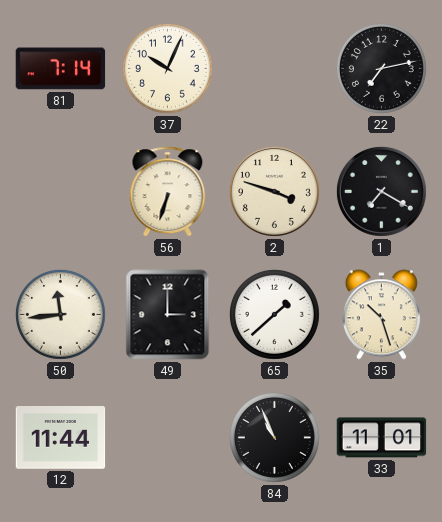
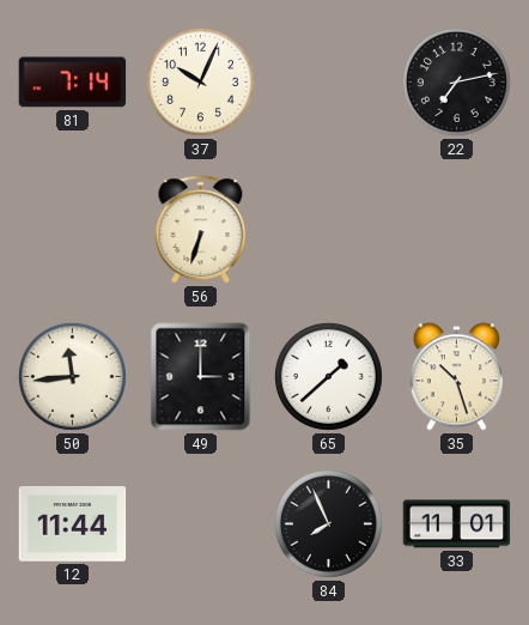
2: 3:48 -> none (274, 191)
1: 7:20 -> none (381, 191)
84: 10:56 -> 7:56 (328, 523)
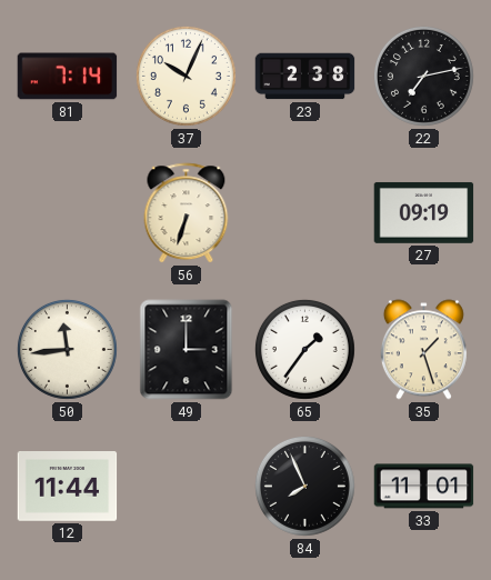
23: none -> 2:38 (305, 77)
27: none -> 09:19 (424, 213)
65: 1:38 -> 1:36 (304, 349)
35: 10:27 -> 1:27 (423, 350)
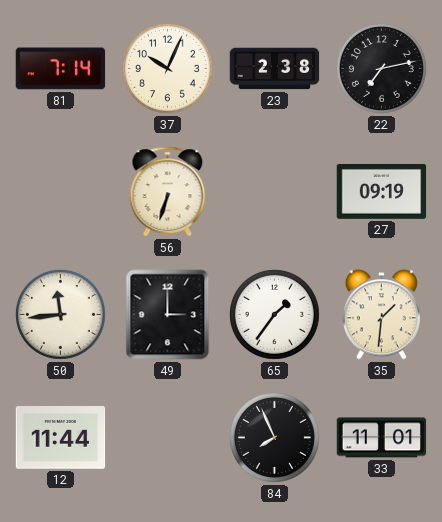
35: 1:27 -> 1:31 (381, 315)
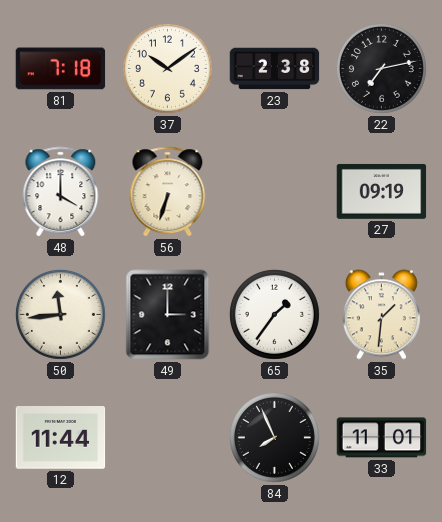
81: 7:14 -> 7:18 (61, 69)
37: 10:04 -> 10:09 (167, 68)
48: none -> 4:00 (61, 192)
